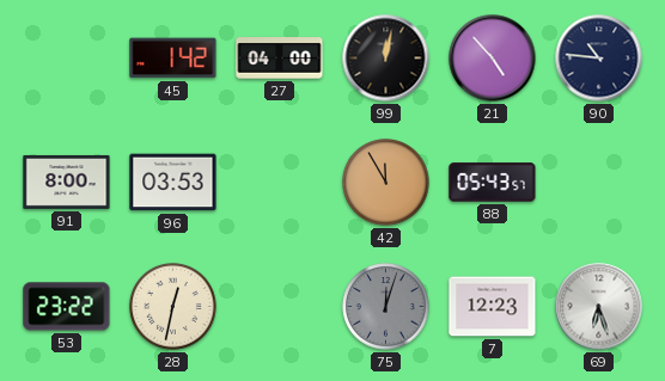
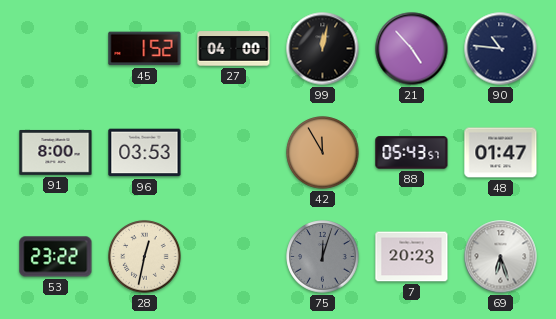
45: 1:42 -> 1:52 (145, 49)
48: none -> 01:47 (501, 153)
7: 12:23 -> 20:23 (412, 257)
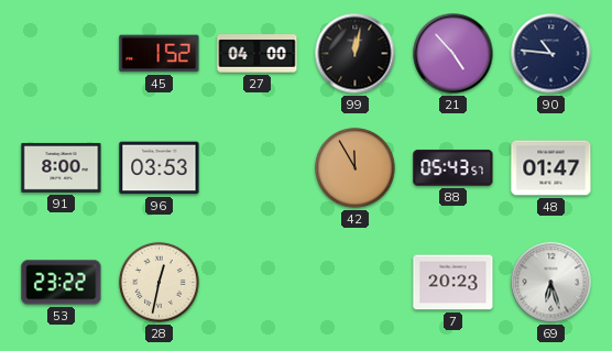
75: 12:03 -> none (323, 257)
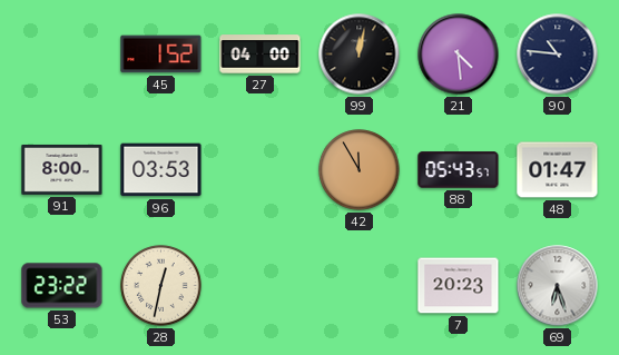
21: 4:53 -> 4:29 (459, 55)
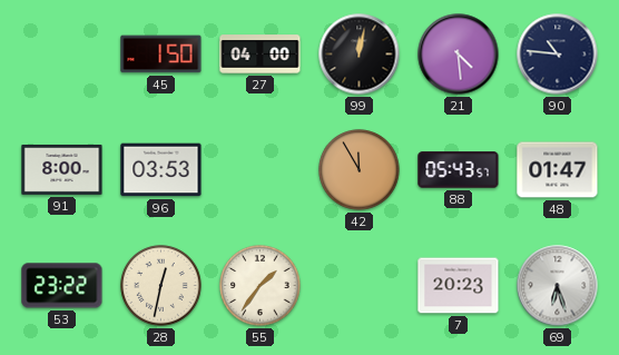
45: 1:52 -> 1:50 (161, 55)
55: none -> 1:36 (261, 286)
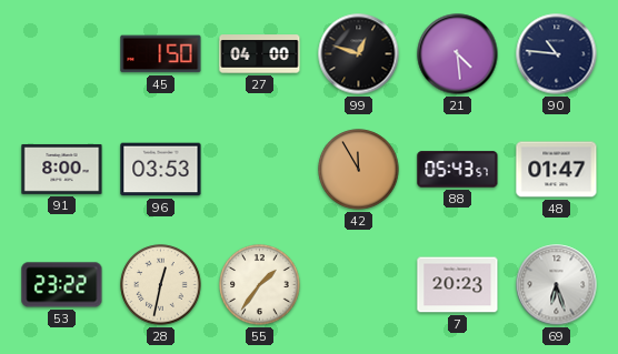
99: 12:02 -> 12:48 (359, 54)
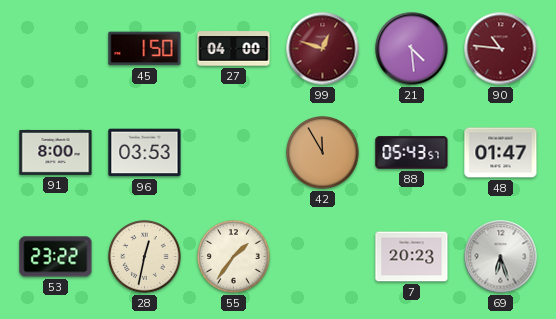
99 dial: black -> burgundy (323, 49)
90 dial: navy -> burgundy (501, 49)
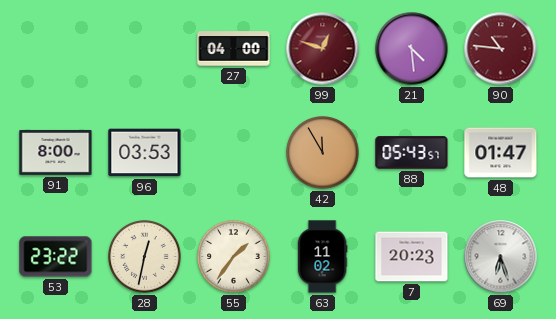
45: 1:50 -> none (145, 49)
63: none -> 11:02 (322, 257)
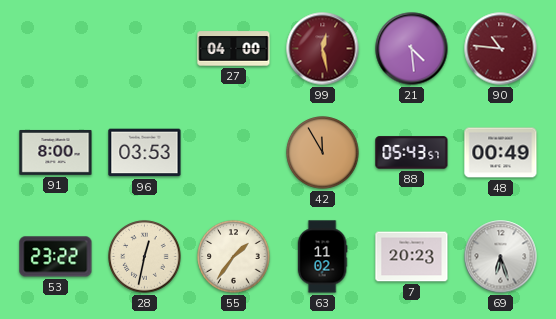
99: 12:48 -> 12:28 (323, 49)
48: 01:47 -> 00:49 (501, 153)
